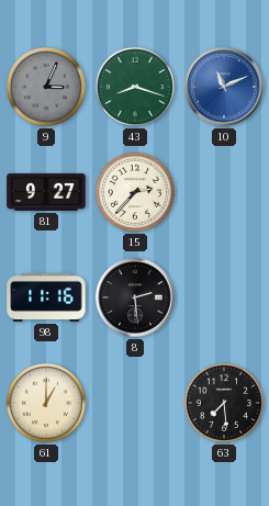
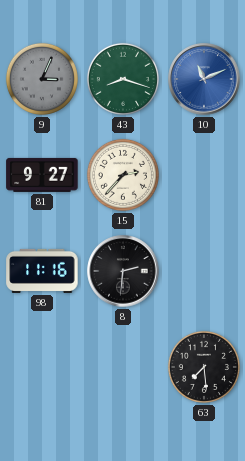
8: 2:29 -> 2:31 (123, 271)
61: 1:00 -> none (46, 403)
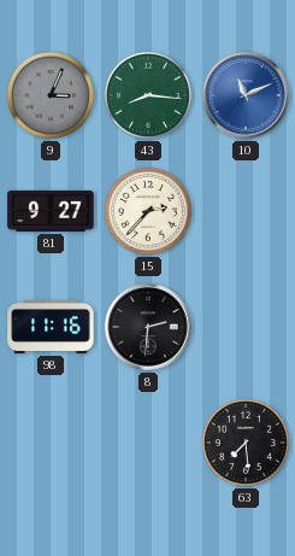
43: 8:18 -> 8:16 (148, 95)
